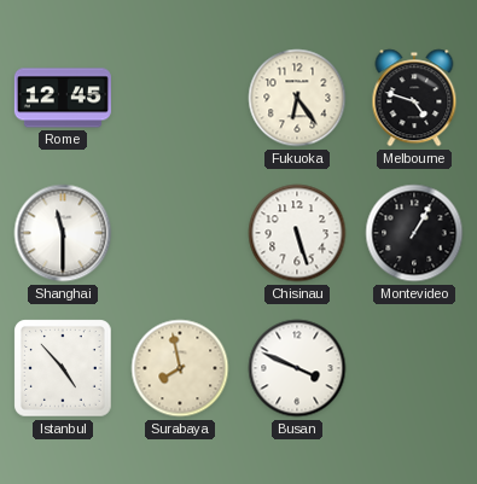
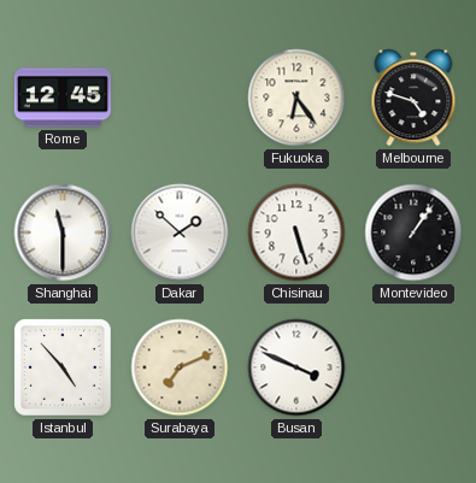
Dakar: none -> 1:52 (180, 232)
Montevideo: 1:05 -> 1:06 (413, 232)
Surabaya: 7:58 -> 7:11 (180, 367)
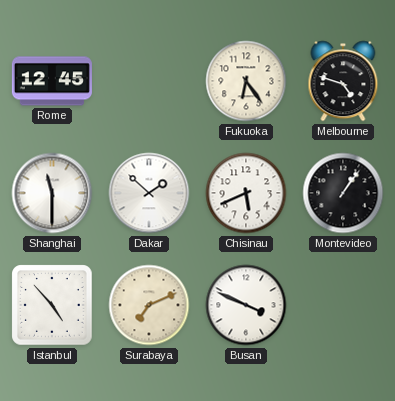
Chisinau: 5:27 -> 5:41 (246, 193)
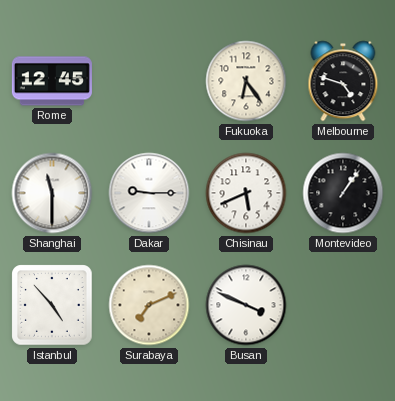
Dakar: 1:52 -> 9:15 (149, 193)
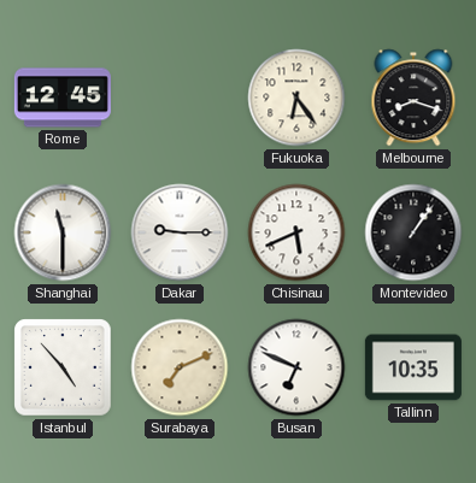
Melbourne: 4:48 -> 8:18 (413, 98)
Busan: 3:49 -> 6:49 (296, 367)
Tallinn: none -> 10:35 (413, 367)
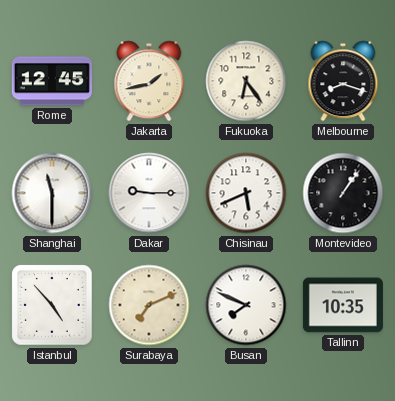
Jakarta: none -> 1:43 (149, 81)
Busan: 6:49 -> 7:49 (246, 305)
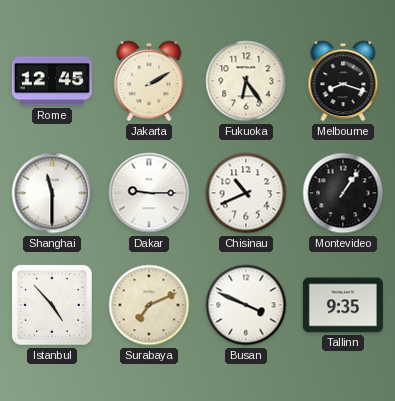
Jakarta: 1:43 -> 2:10 (149, 81)
Chisinau: 5:41 -> 10:41 (246, 193)
Busan: 7:49 -> 3:49 (246, 305)
Tallinn: 10:35 -> 9:35 (343, 305)
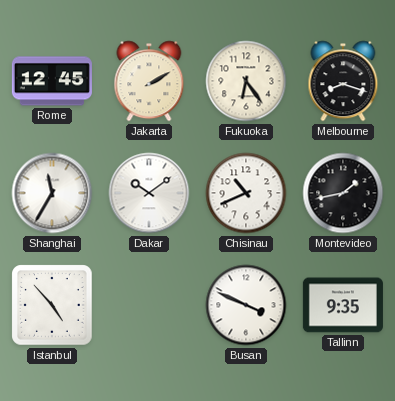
Shanghai: 11:30 -> 11:35 (52, 193)
Dakar: 9:15 -> 10:09 (149, 193)
Montevideo: 1:06 -> 1:43 (343, 193)
Surabaya: 7:11 -> none (149, 305)
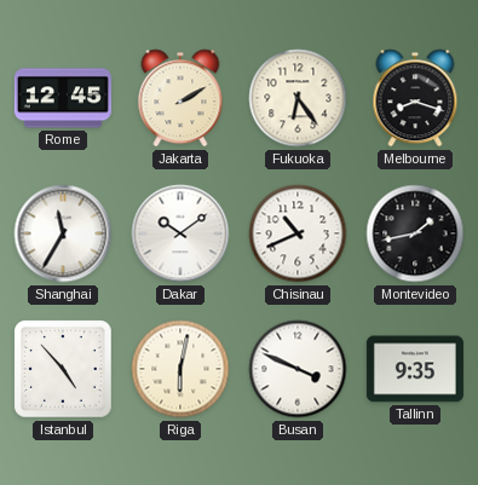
Riga: none -> 6:02 (180, 369)
